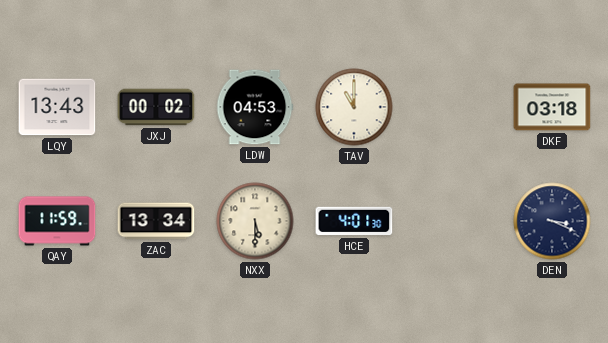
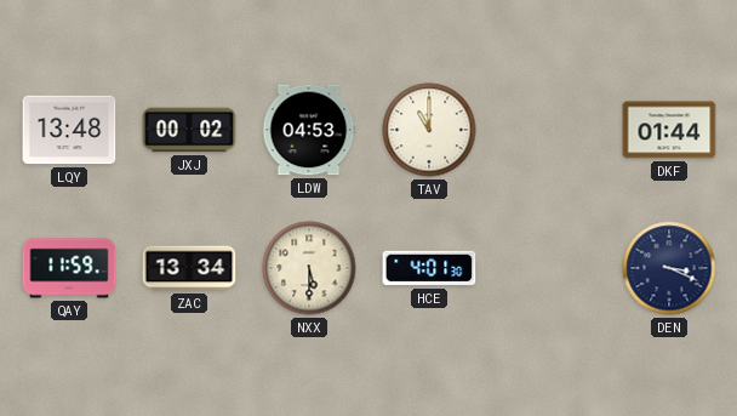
LQY: 13:43 -> 13:48 (69, 130)
DKF: 03:18 -> 01:44 (669, 130)
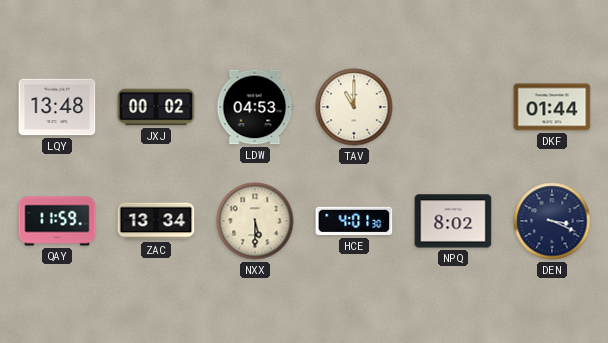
NPQ: none -> 8:02 (453, 221)
